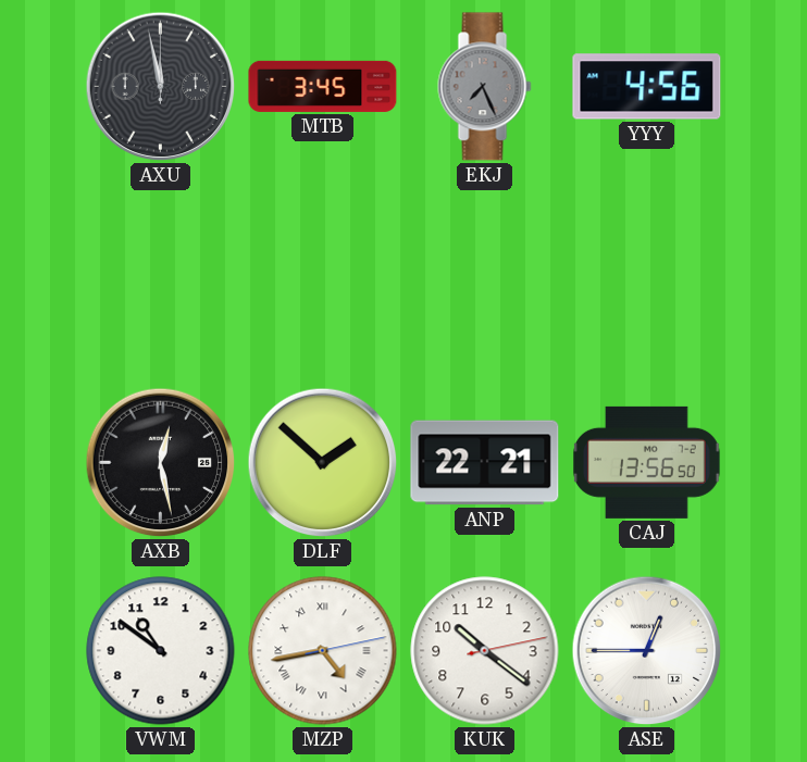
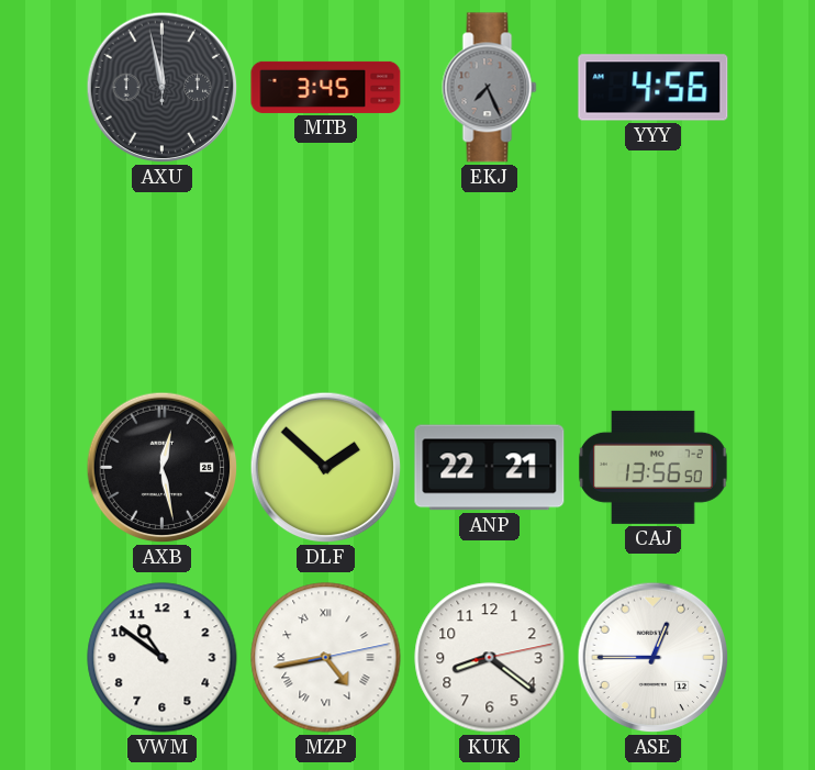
KUK: 10:21 -> 8:21 (490, 658)
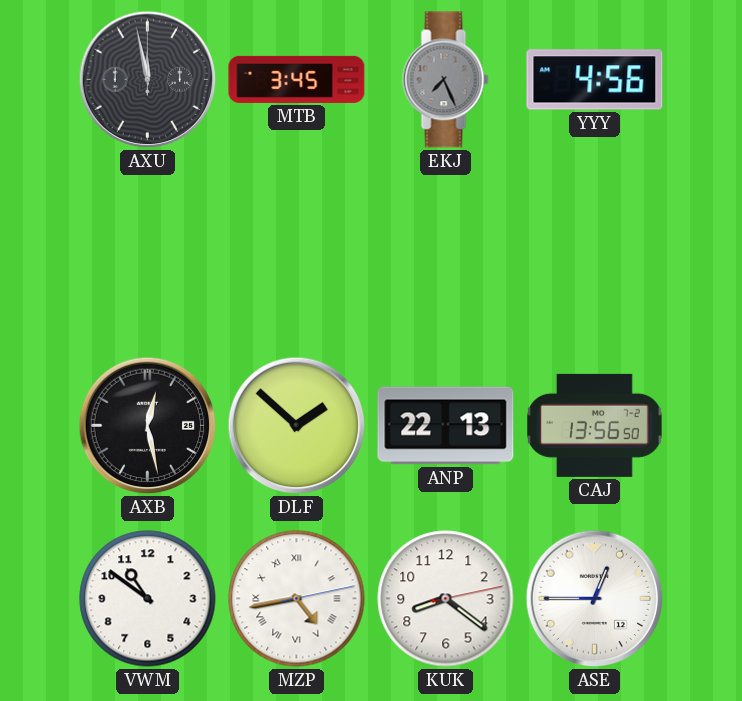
ANP: 22:21 -> 22:13 (446, 426)
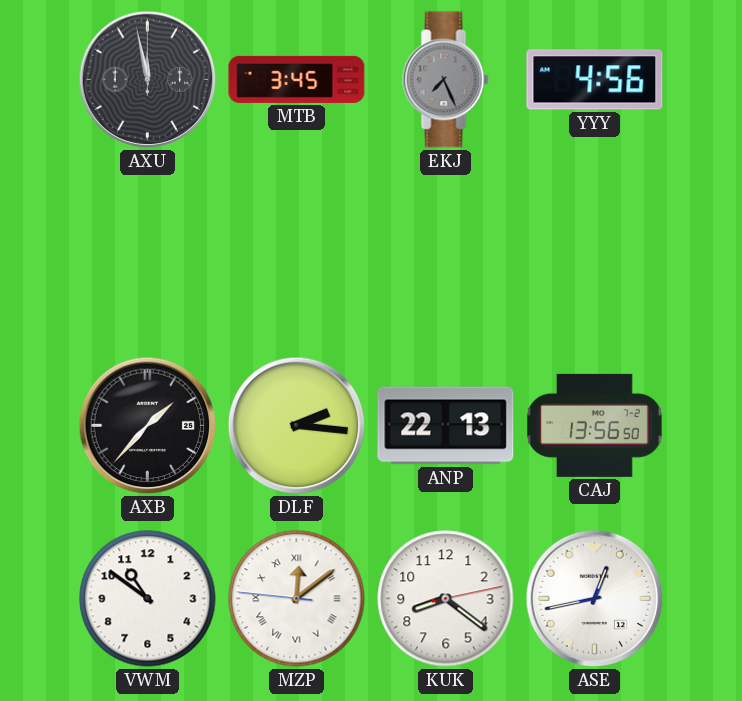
AXB: 12:28 -> 1:37 (148, 426)
DLF: 1:52 -> 2:16 (297, 426)
MZP: 4:43 -> 12:08 (297, 599)
ASE: 12:45 -> 12:43 (595, 599)
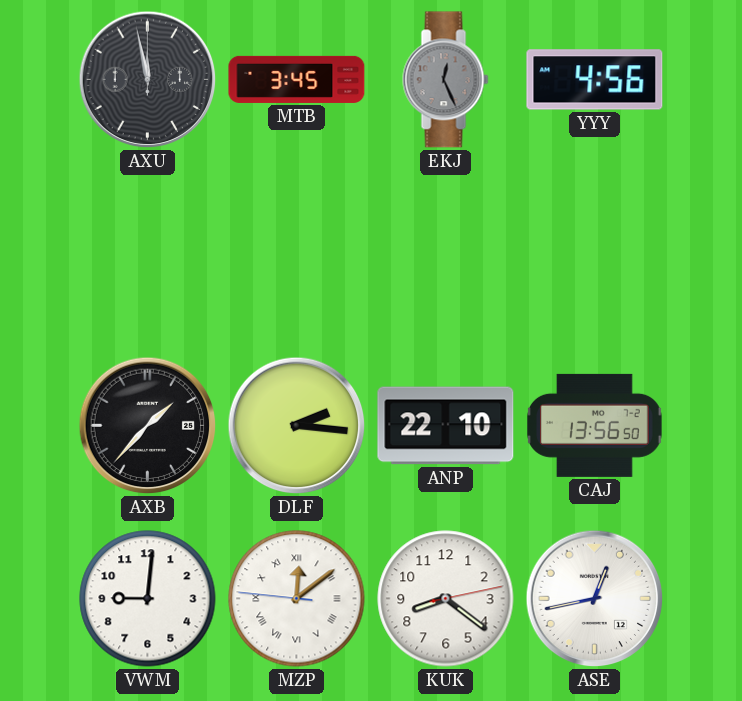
EKJ: 7:26 -> 12:26 (446, 80)
ANP: 22:13 -> 22:10 (446, 426)
VWM: 10:51 -> 9:01 (148, 599)
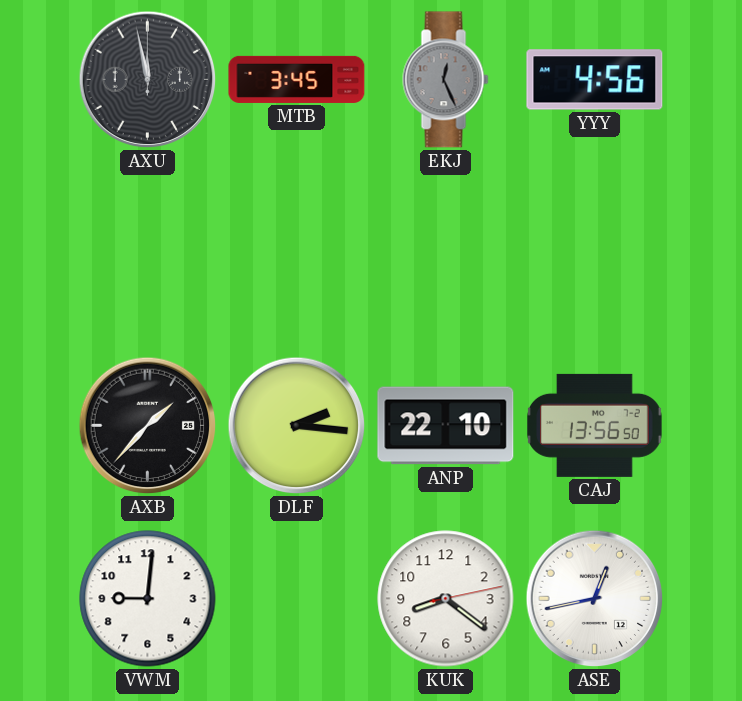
MZP: 12:08 -> none (297, 599)
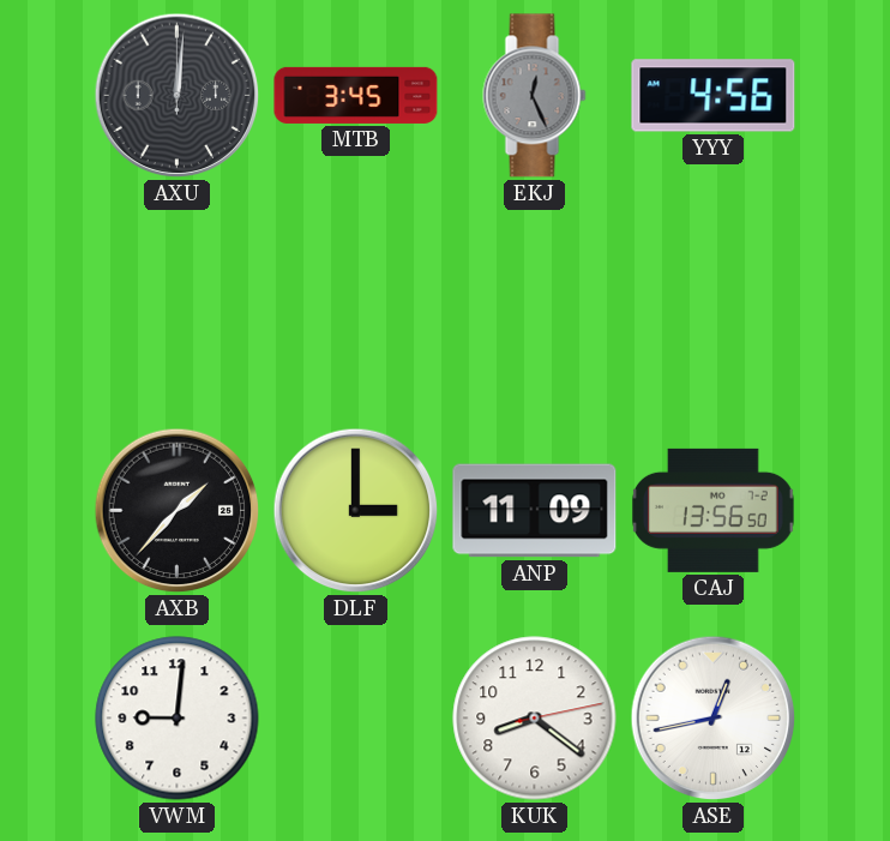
AXU: 11:58 -> 12:01 (178, 96)
DLF: 2:16 -> 3:00 (356, 511)
ANP: 22:10 -> 11:09 (535, 511)
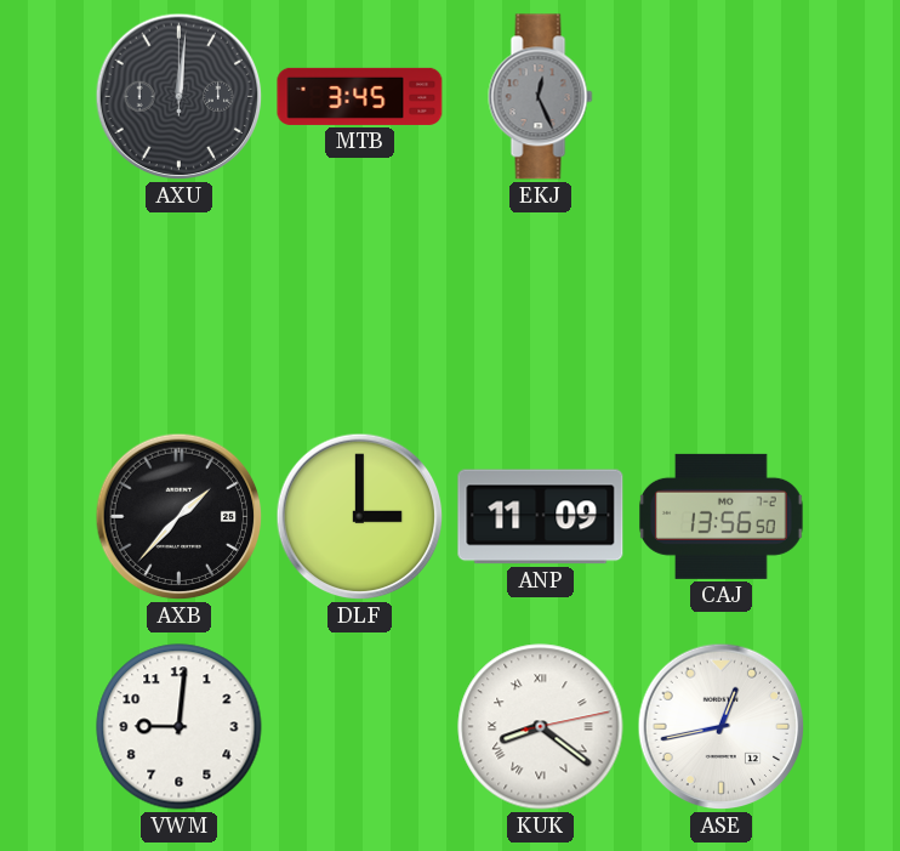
YYY: 4:56 -> none (714, 96)
KUK numerals: Arabic -> Roman (541, 727)
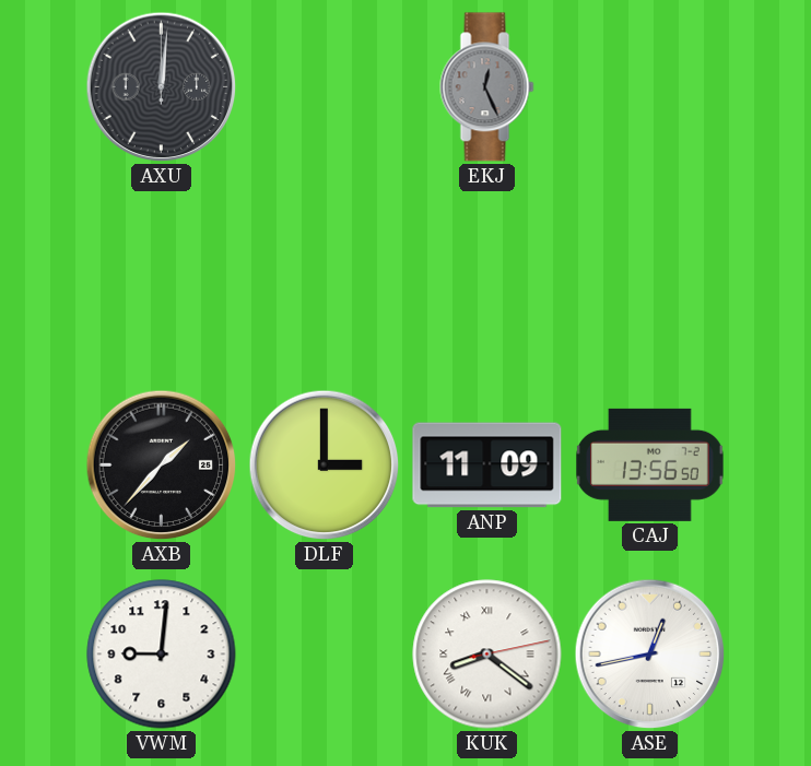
MTB: 3:45 -> none (360, 96)
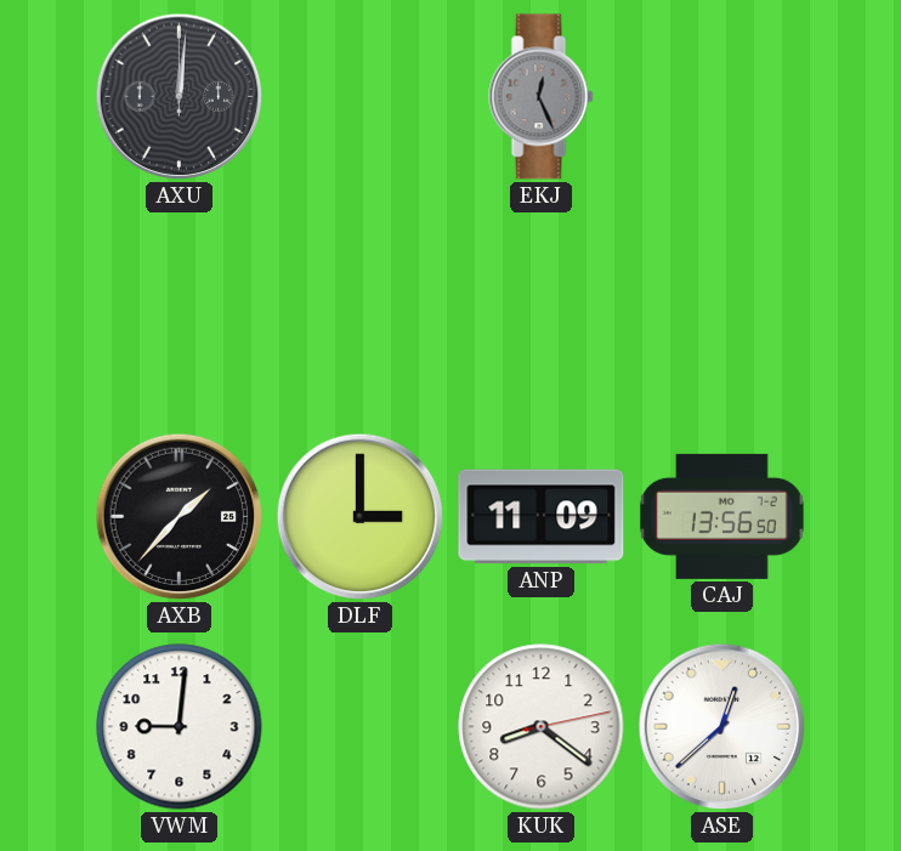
KUK numerals: Roman -> Arabic (542, 727)
ASE: 12:43 -> 12:38 (722, 727)
